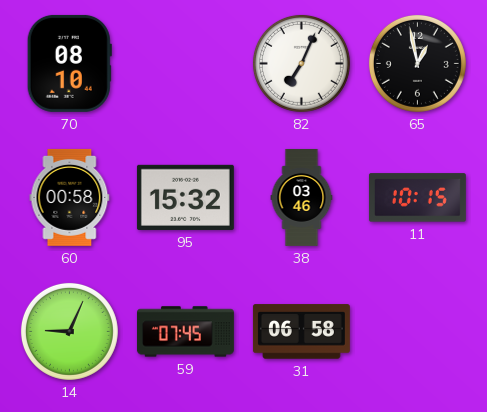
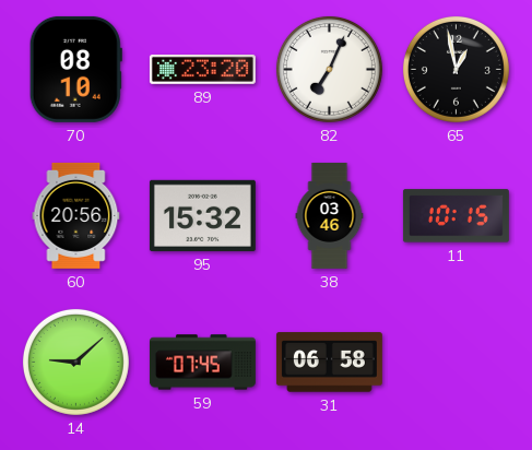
89: none -> 23:20 (202, 69)
60: 00:58 -> 20:56 (76, 215)
14: 9:04 -> 9:08 (75, 362)
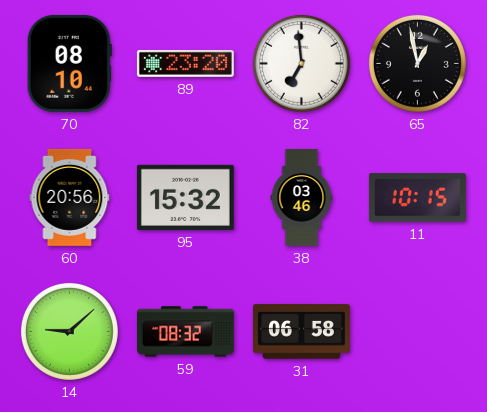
82: 7:04 -> 6:59 (301, 63)
59: 07:45 -> 08:32 (185, 332)
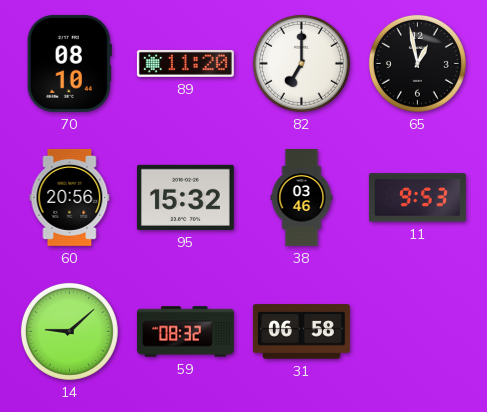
89: 23:20 -> 11:20 (185, 63)
82: 6:59 -> 7:00 (301, 63)
11: 10:15 -> 9:53 (417, 198)
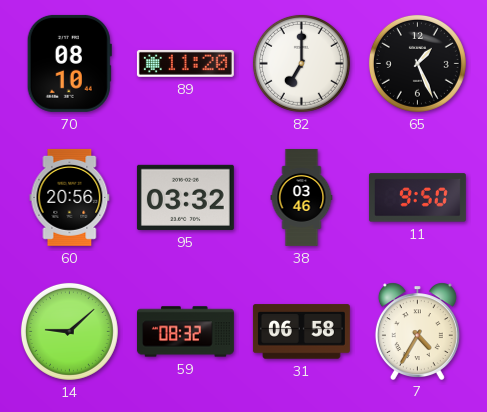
65: 12:58 -> 1:26 (417, 63)
95: 15:32 -> 03:32 (185, 197)
11: 9:53 -> 9:50 (417, 198)
7: none -> 4:35 (417, 331)
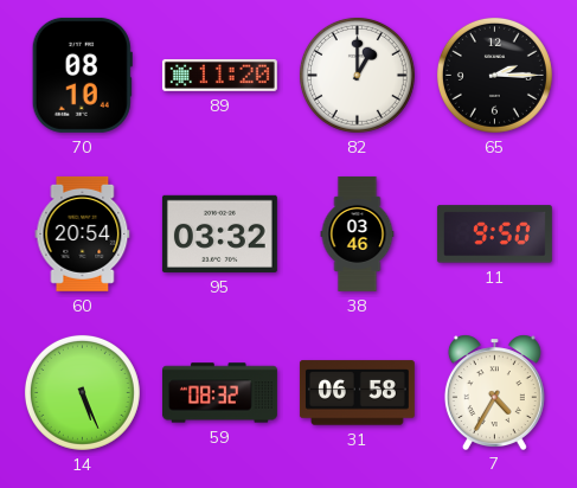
82: 7:00 -> 1:00 (357, 75)
65: 1:26 -> 2:15 (494, 75)
60: 20:56 -> 20:54 (83, 233)
14: 9:08 -> 5:26 (82, 392)
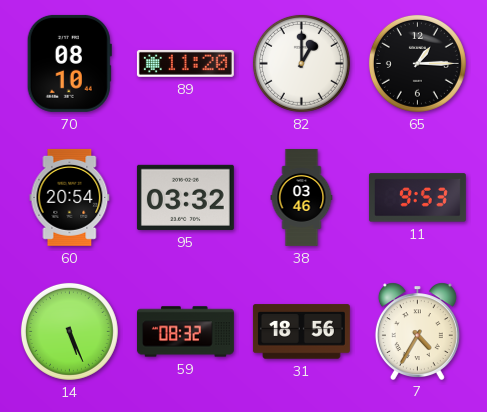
65: 2:15 -> 1:15 (417, 63)
11: 9:50 -> 9:53 (417, 198)
31: 06:58 -> 18:56 (301, 332)
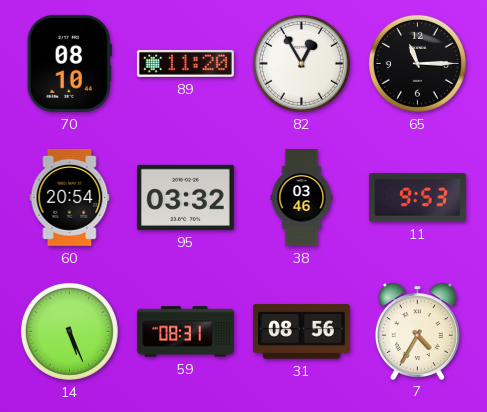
82: 1:00 -> 12:55 (301, 63)
65: 1:15 -> 11:15 (417, 63)
59: 08:32 -> 08:31 (185, 332)
31: 18:56 -> 08:56 (301, 332)
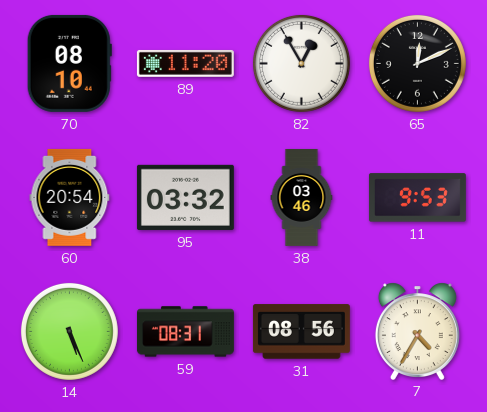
65: 11:15 -> 12:11 (417, 63)
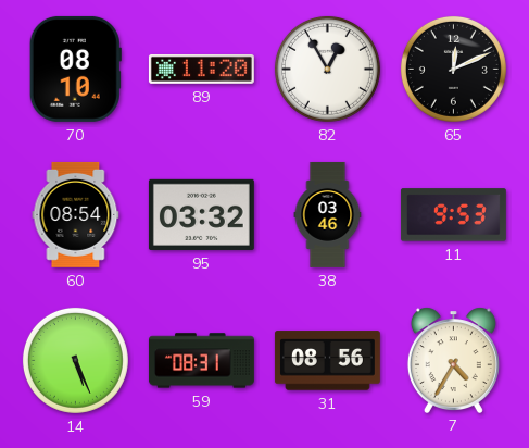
60: 20:54 -> 08:54 (76, 214)
